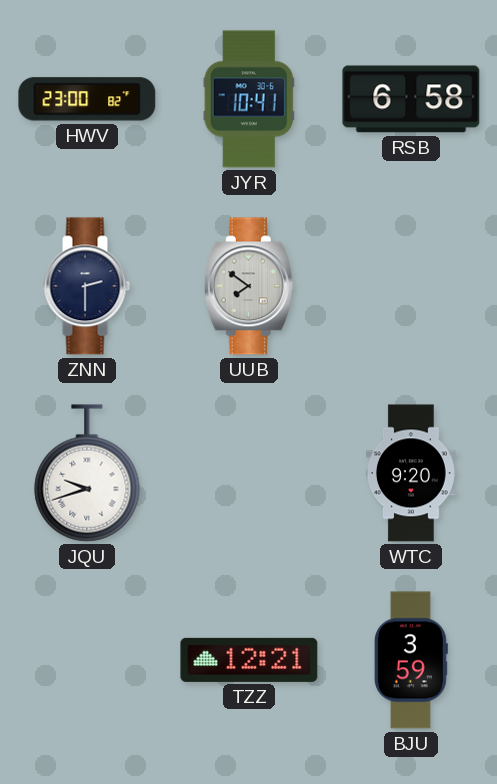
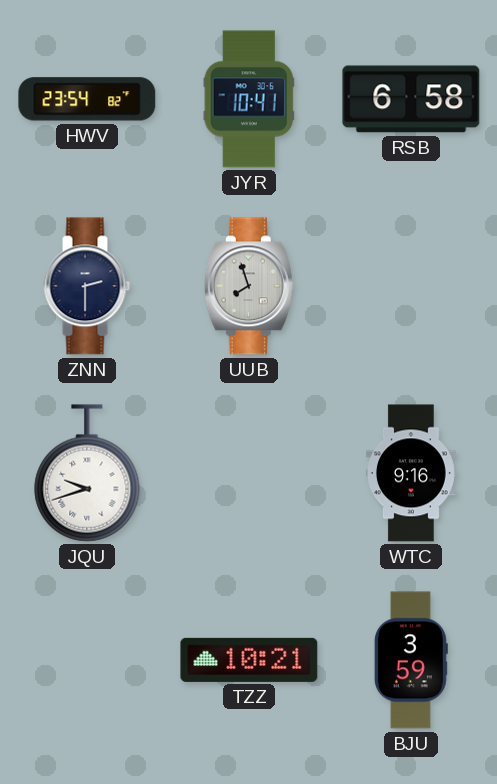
HWV: 23:00 -> 23:54 (87, 99)
UUB: 7:51 -> 7:57 (249, 286)
WTC: 9:20 -> 9:16 (411, 473)
TZZ: 12:21 -> 10:21 (249, 660)
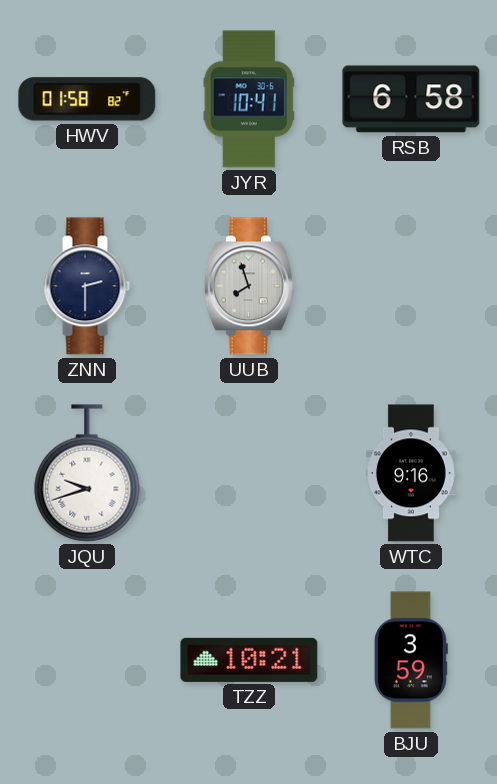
HWV: 23:54 -> 01:58 (87, 99)
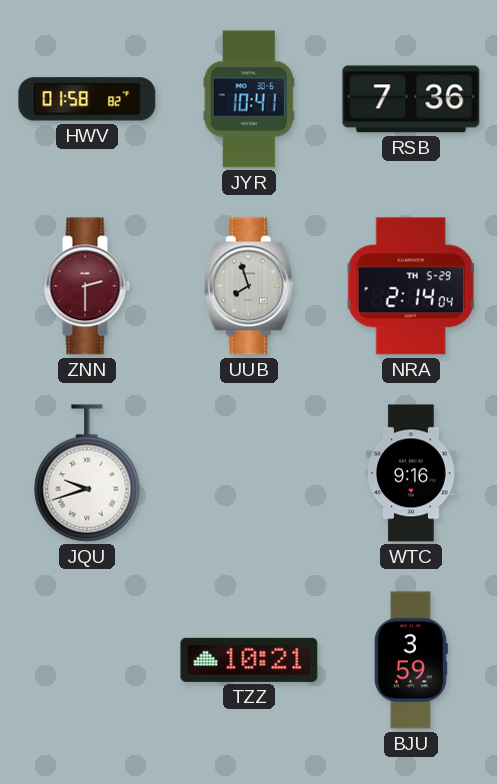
RSB: 6:58 -> 7:36 (411, 99)
ZNN dial: navy -> burgundy (87, 286)
NRA: none -> 2:14 (411, 286)
